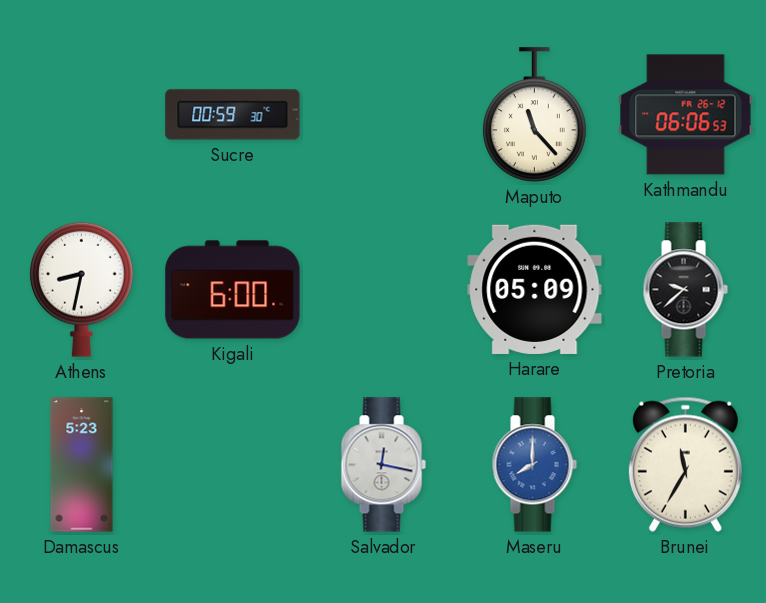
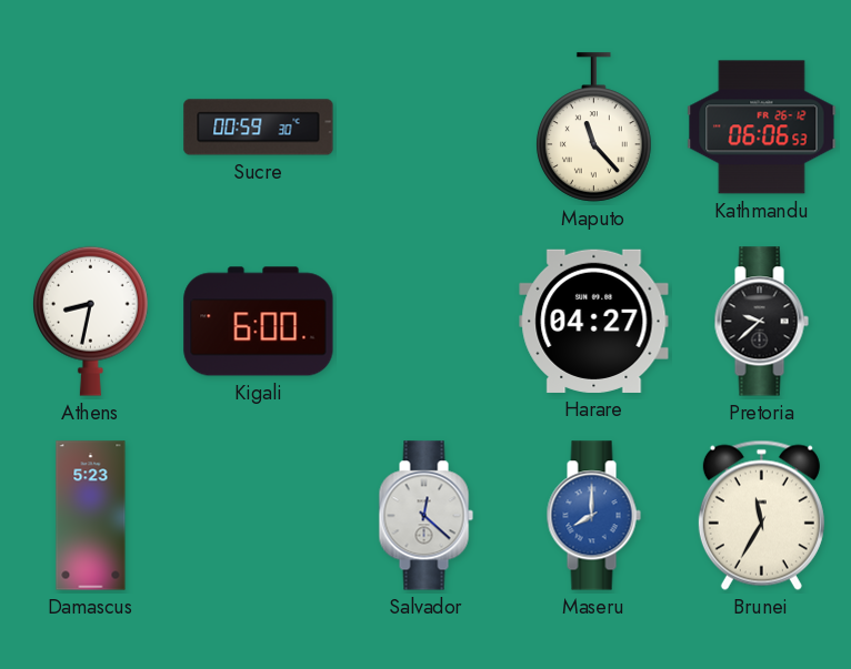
Harare: 05:09 -> 04:27 (594, 321)
Salvador: 12:17 -> 12:22 (425, 516)
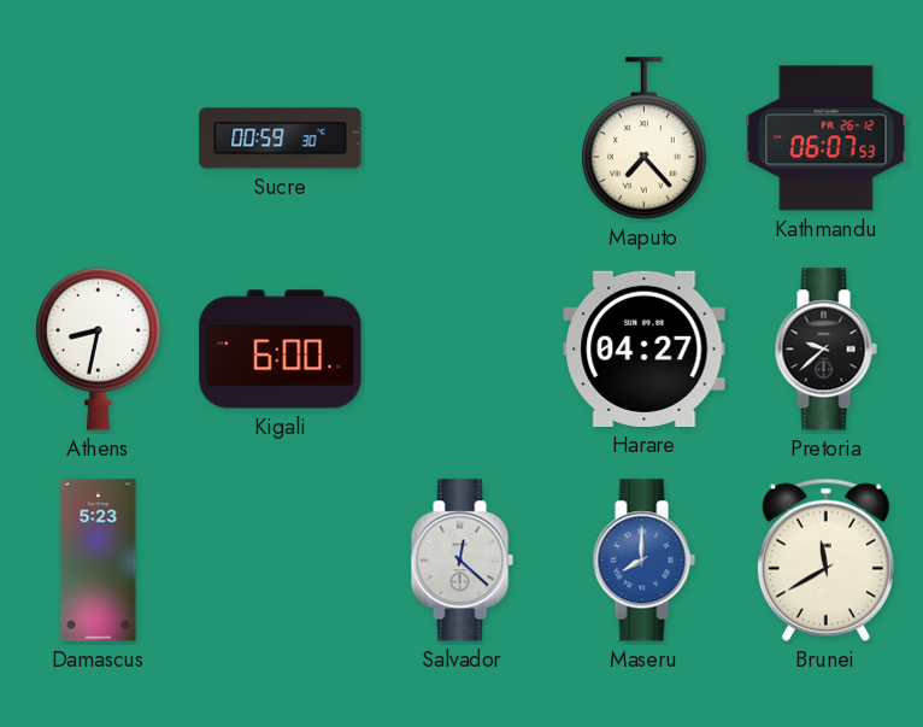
Maputo: 11:23 -> 7:23 (643, 139)
Kathmandu: 06:06 -> 06:07 (827, 139)
Brunei: 11:35 -> 11:40 (825, 559)
